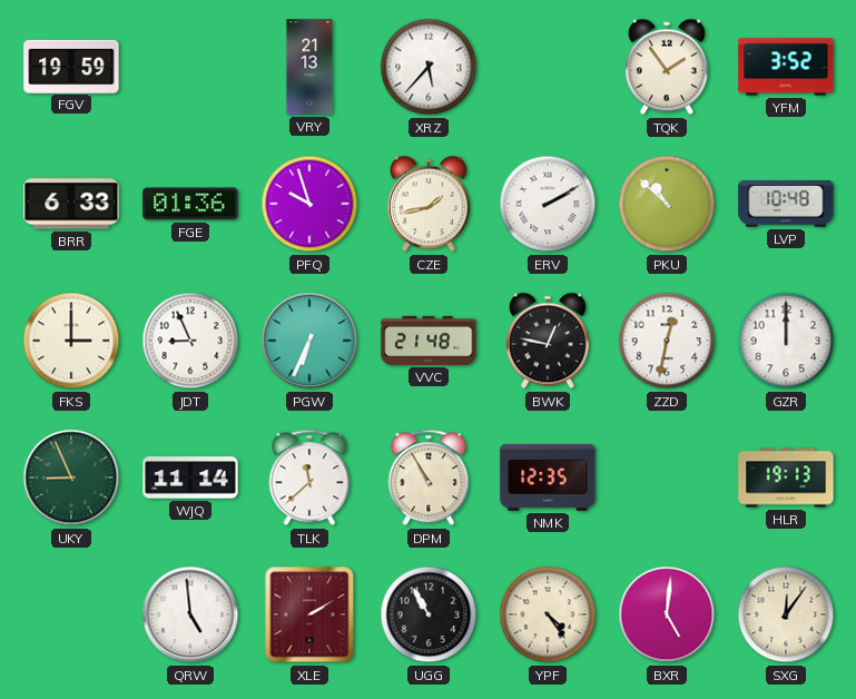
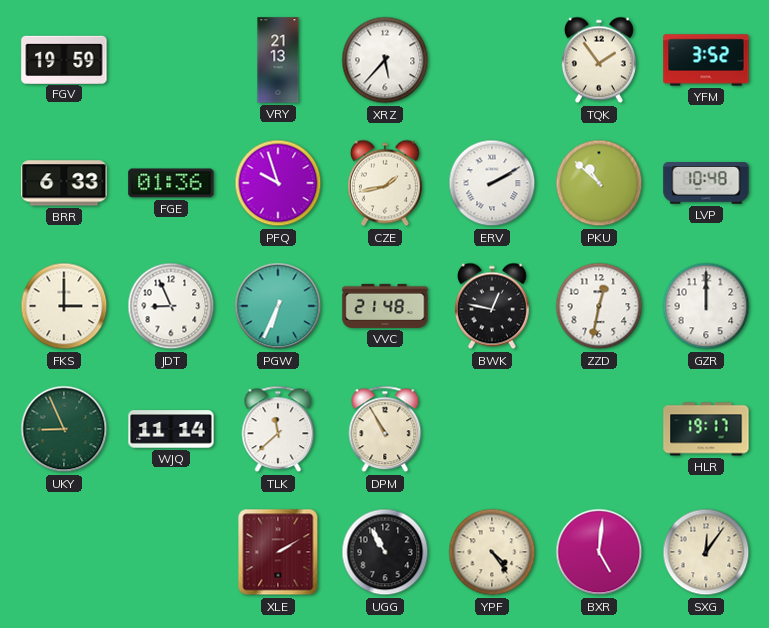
NMK: 12:35 -> none (548, 478)
HLR: 19:13 -> 19:17 (706, 429)
QRW: 4:59 -> none (190, 614)
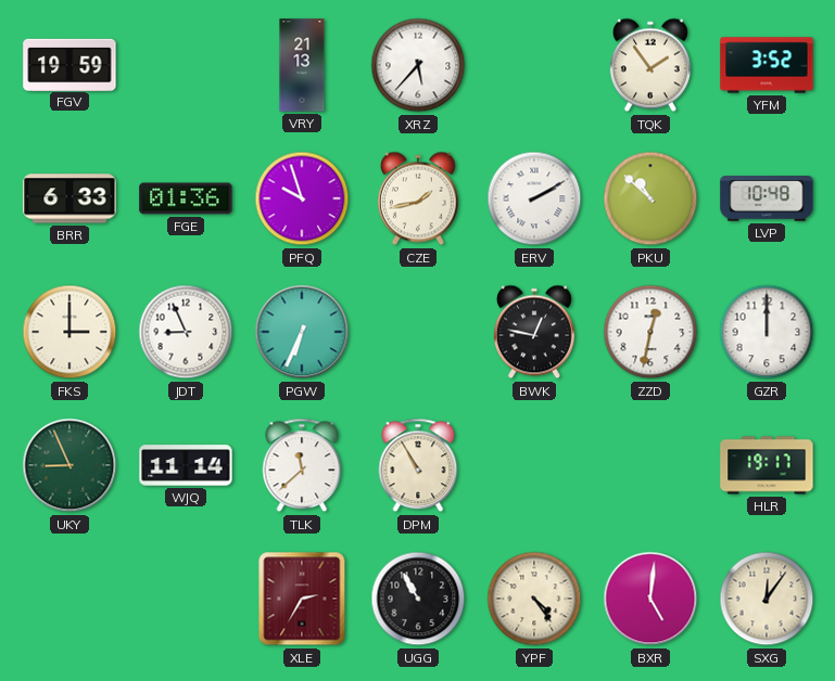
VVC: 21:48 -> none (385, 306)
XLE: 2:10 -> 2:35 (302, 599)
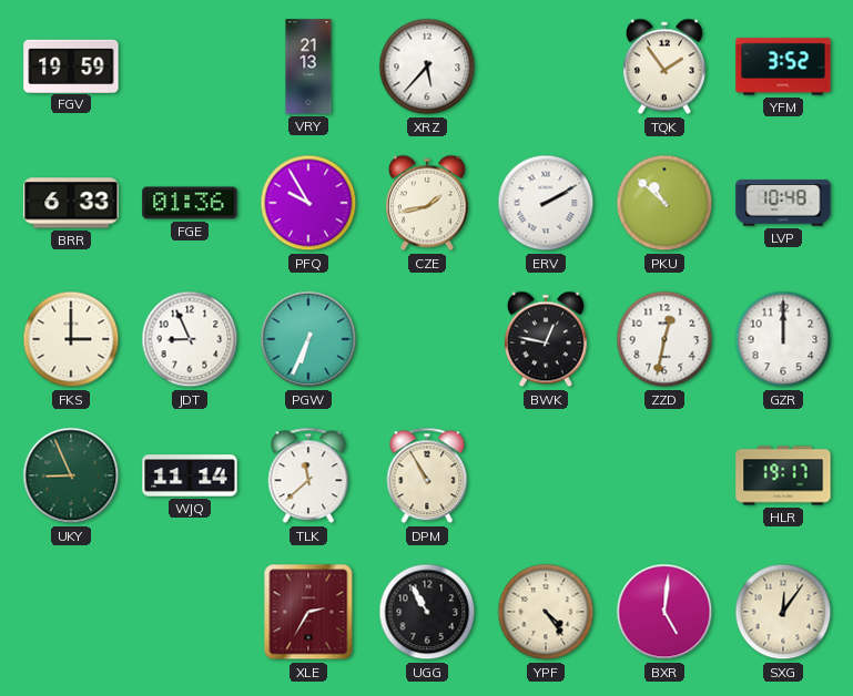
PFQ: 9:57 -> 9:55 (308, 203)
